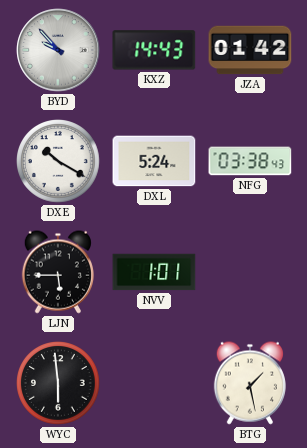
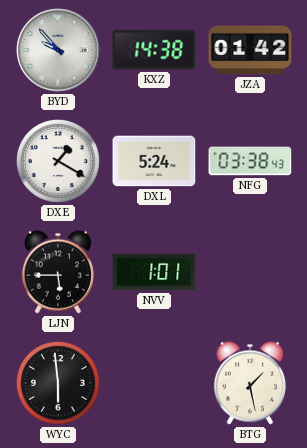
KXZ: 14:43 -> 14:38 (154, 50)
DXE: 10:20 -> 1:20 (59, 162)
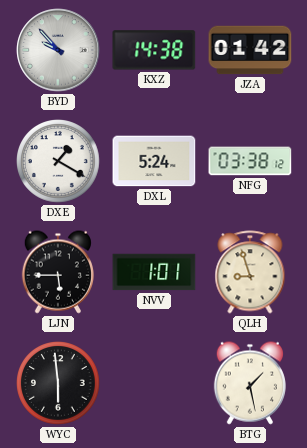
NFG: 03:38:43 -> 03:38:12 (250, 161)
QLH: none -> 8:57 (250, 272)
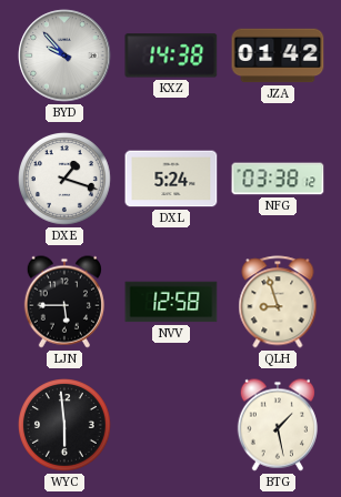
DXE: 1:20 -> 1:18 (66, 180)
NVV: 1:01 -> 12:58 (171, 302)
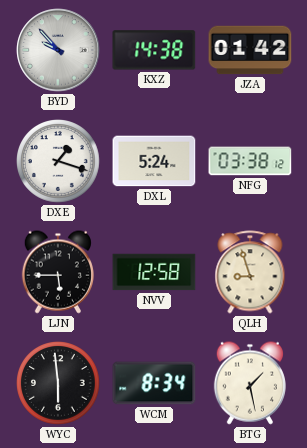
WCM: none -> 8:34 (154, 383)
